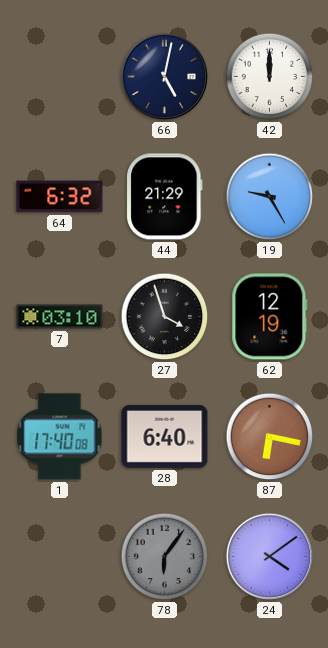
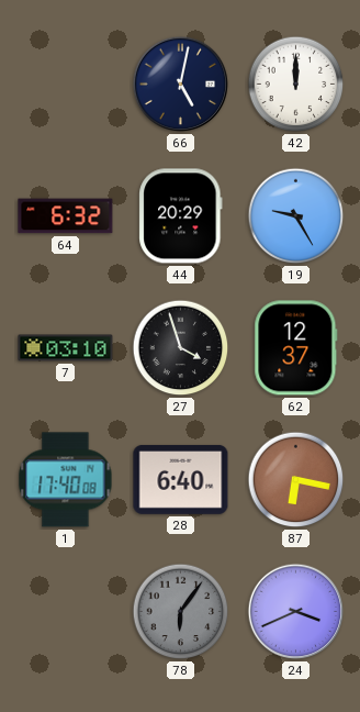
44: 21:29 -> 20:29 (181, 216)
62: 12:19 -> 12:37 (296, 348)
24: 4:09 -> 3:41 (296, 612)
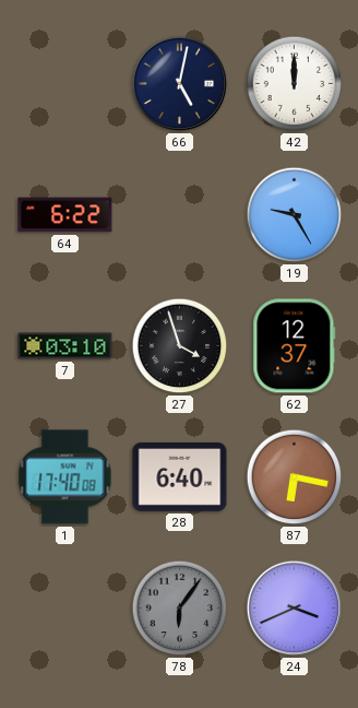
64: 6:32 -> 6:22 (65, 215)
44: 20:29 -> none (181, 216)
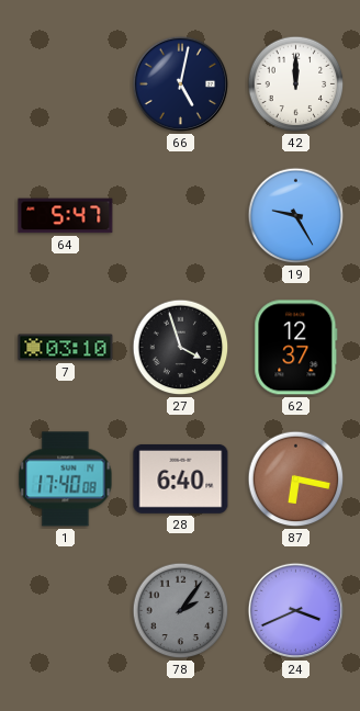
64: 6:22 -> 5:47 (66, 216)
78: 6:06 -> 2:06 (181, 611)
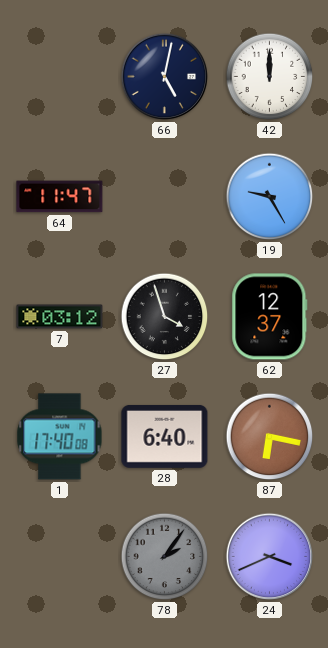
64: 5:47 -> 11:47 (60, 197)
7: 03:10 -> 03:12 (60, 317)
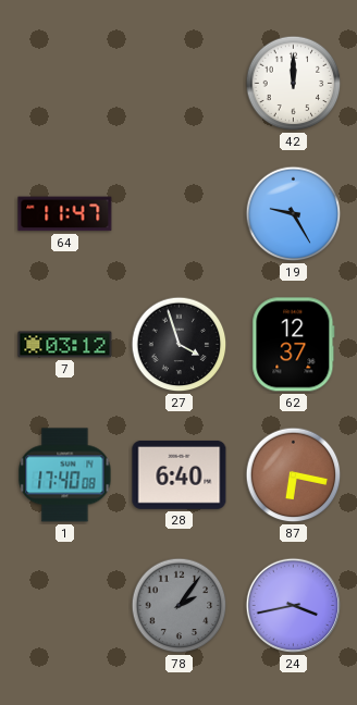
66: 5:02 -> none (165, 77)
24: 3:41 -> 3:43 (294, 606)
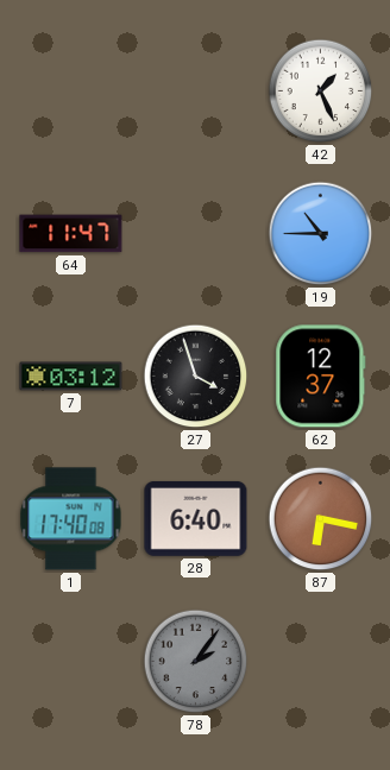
42: 12:00 -> 1:26 (321, 91)
19: 9:25 -> 10:45 (321, 234)
24: 3:43 -> none (294, 606)
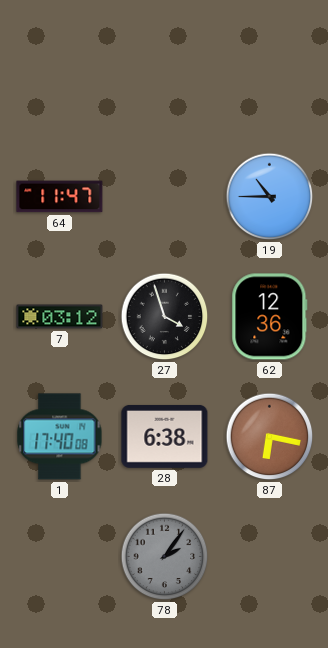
42: 1:26 -> none (321, 91)
62: 12:37 -> 12:36 (270, 317)
28: 6:40 -> 6:38 (165, 436)
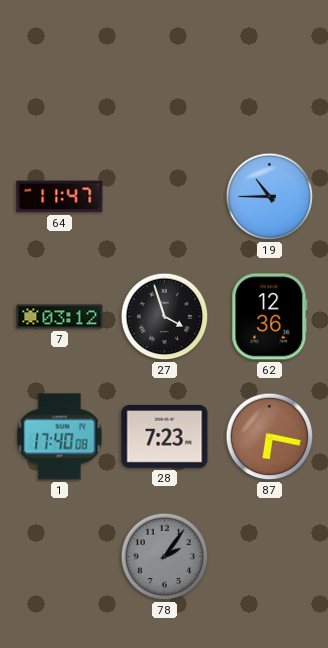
28: 6:38 -> 7:23 (165, 436)
